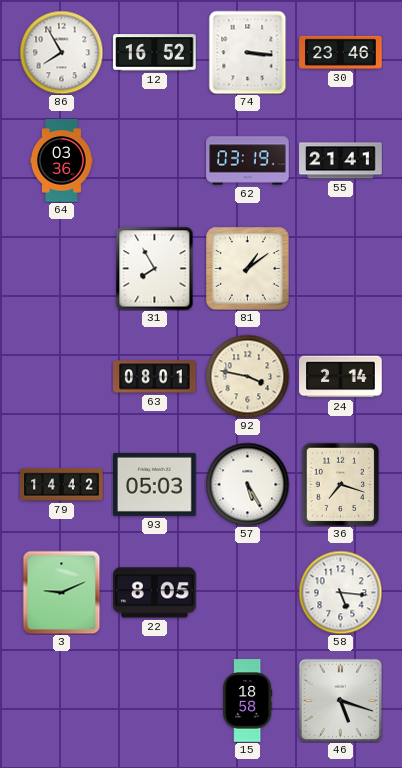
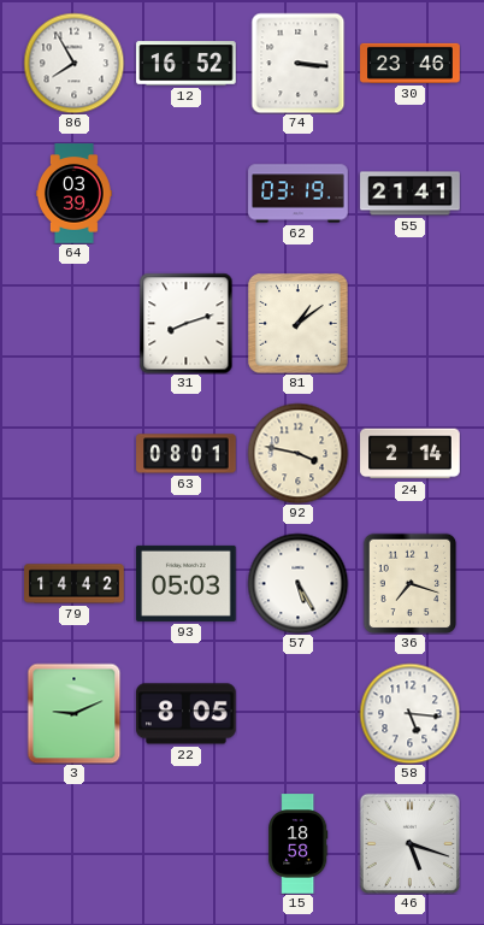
64: 03:36 -> 03:39 (75, 194)
31: 7:55 -> 8:12 (187, 323)
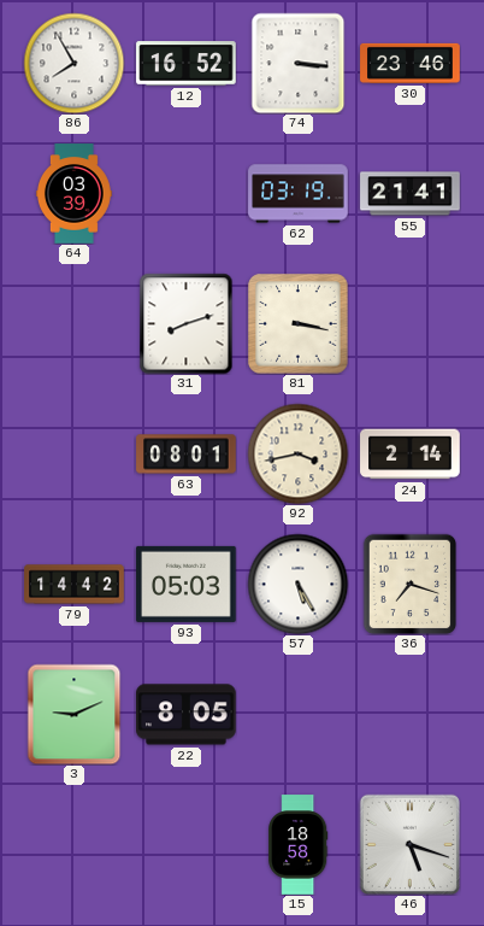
81: 1:09 -> 3:17 (297, 324)
92: 3:47 -> 3:43 (297, 453)
58: 5:16 -> none (409, 713)
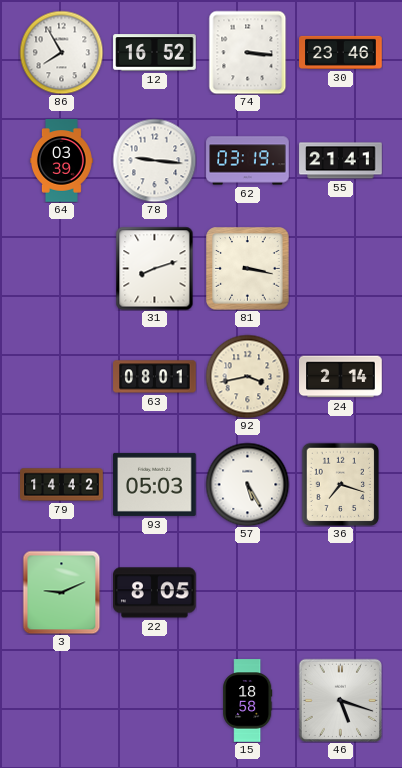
78: none -> 9:16 (154, 160)
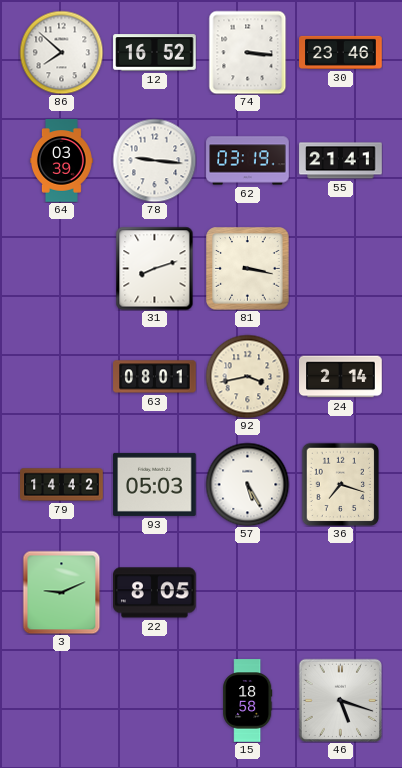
86: 7:55 -> 7:52 (61, 52)
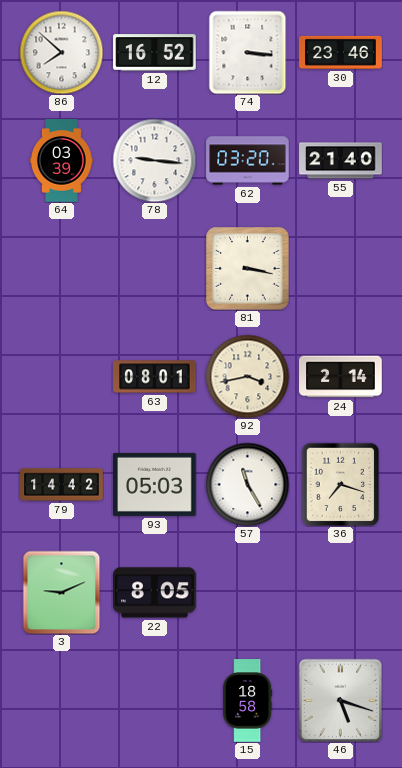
62: 03:19 -> 03:20 (248, 161)
55: 21:41 -> 21:40 (341, 161)
31: 8:12 -> none (155, 268)
57: 5:25 -> 11:25 (247, 484)
